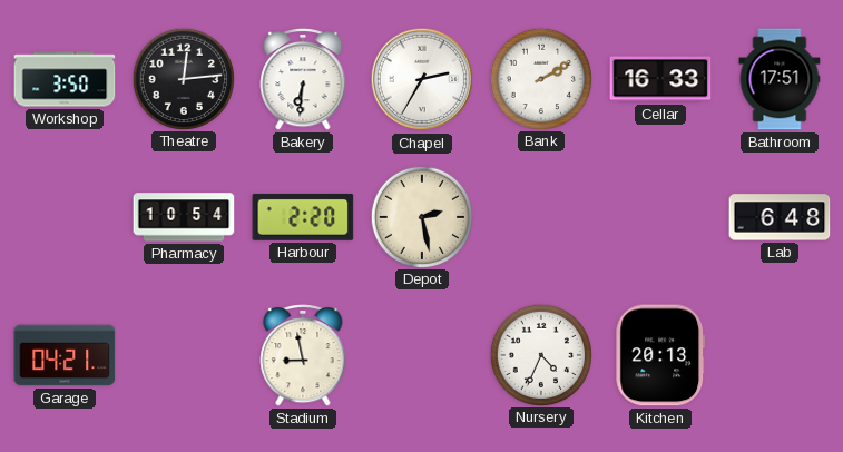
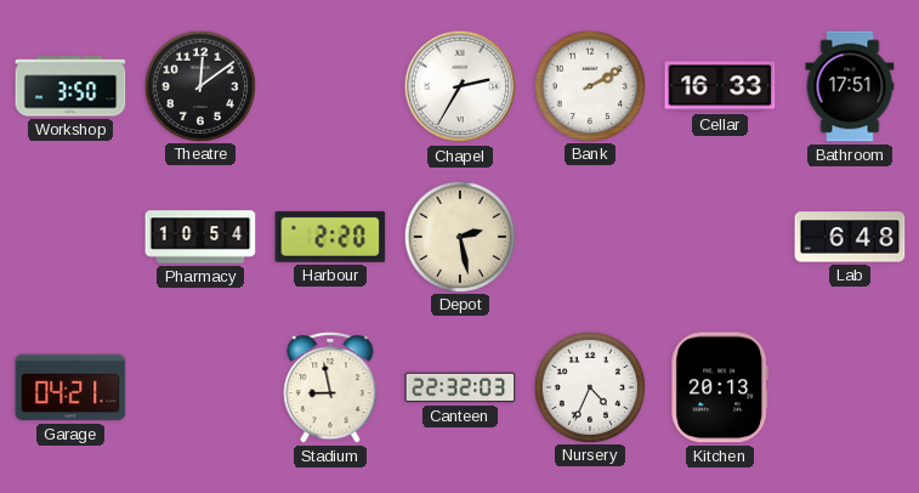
Theatre: 12:14 -> 12:09 (199, 85)
Bakery: 6:31 -> none (303, 80)
Canteen: none -> 22:32 (460, 387)
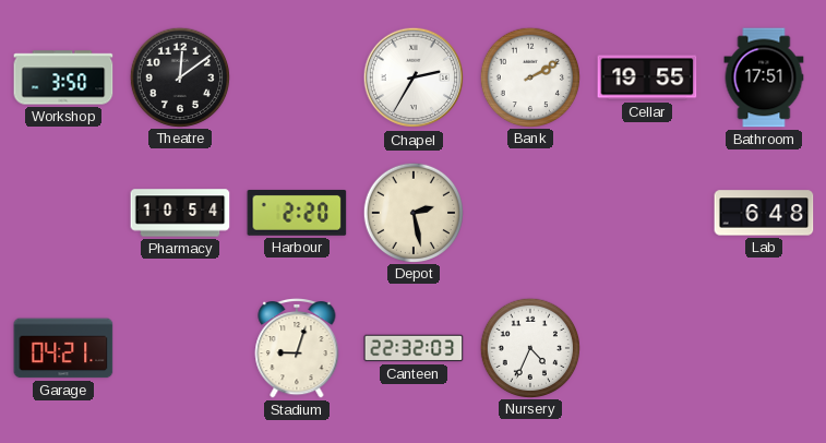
Cellar: 16:33 -> 19:55 (647, 77)
Stadium: 8:58 -> 9:03 (297, 349)
Kitchen: 20:13 -> none (720, 387)
